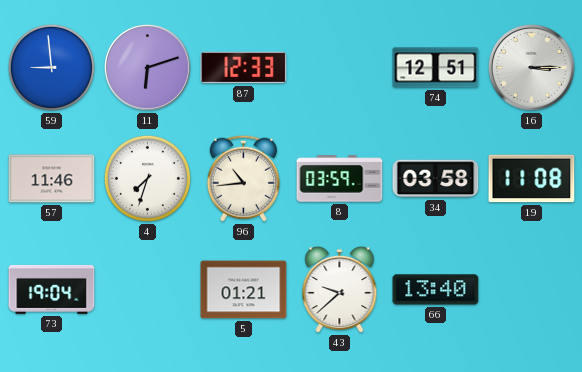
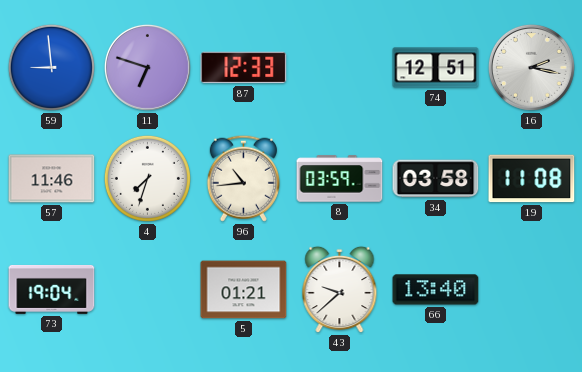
11: 6:12 -> 6:48 (147, 67)
16: 3:15 -> 2:17 (531, 67)
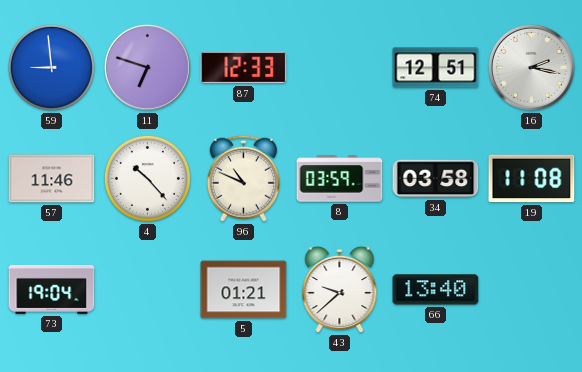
4: 7:33 -> 10:23 (147, 178)
96: 10:44 -> 10:49 (243, 178)
